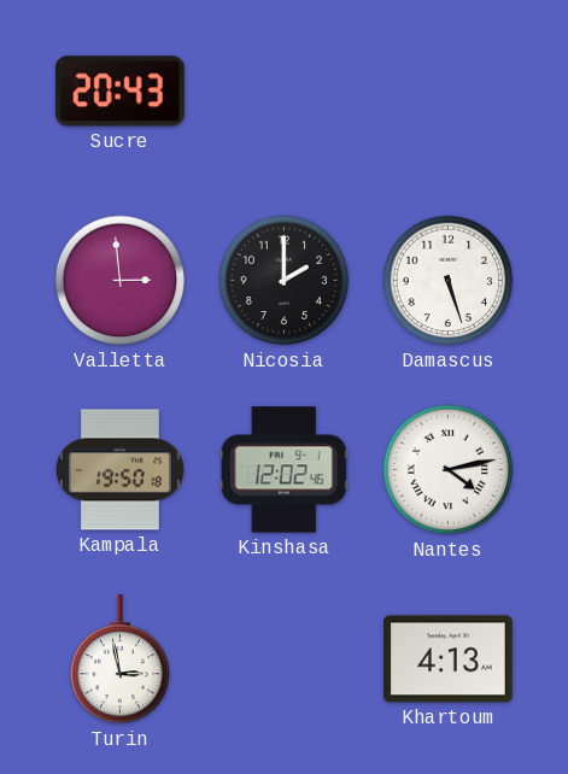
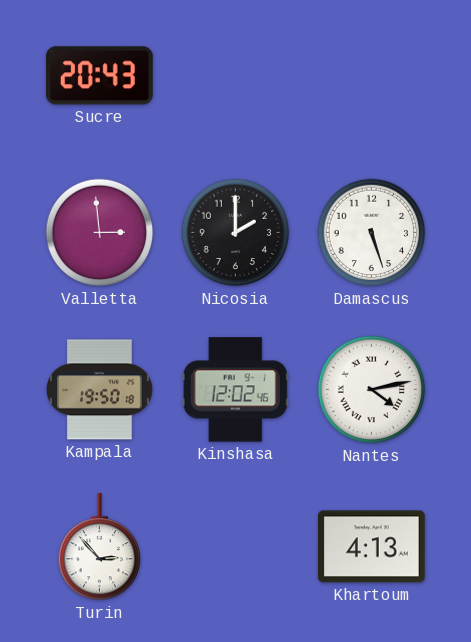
Turin: 2:58 -> 2:53 (100, 547)
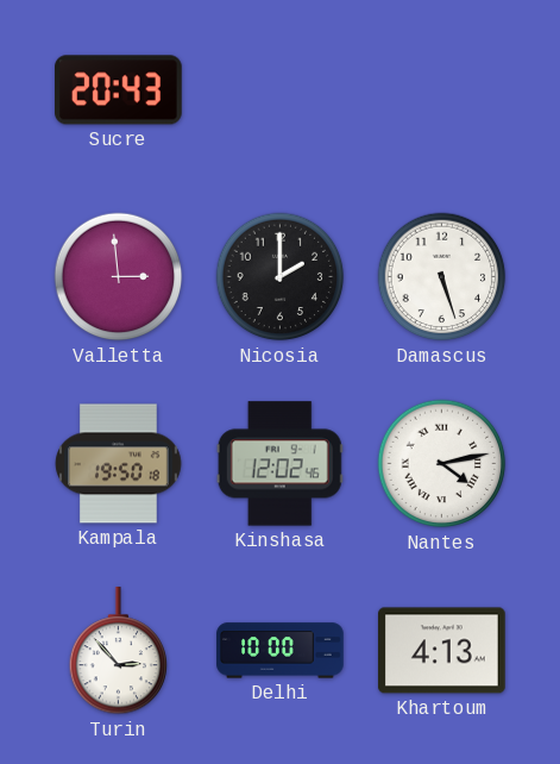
Delhi: none -> 10:00 (281, 651)
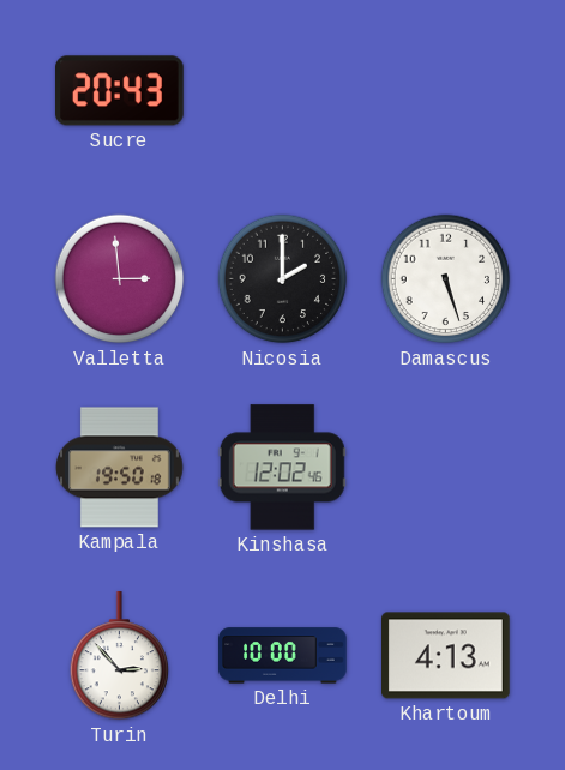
Nantes: 4:13 -> none (442, 464)
